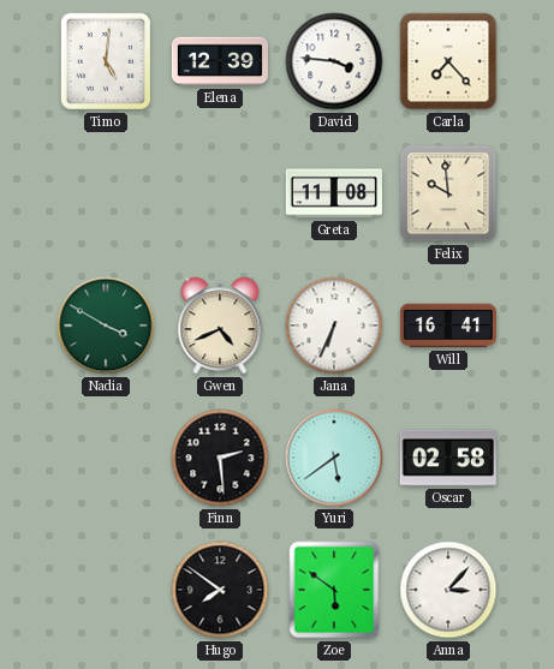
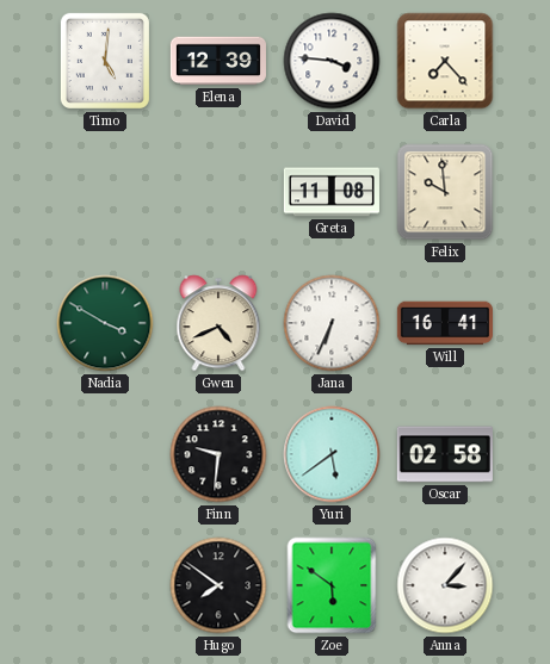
Finn: 2:29 -> 9:31 (218, 454)
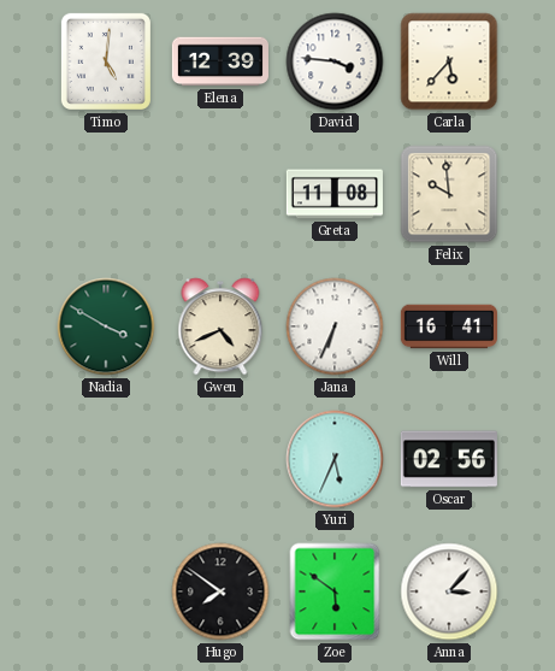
Carla: 7:23 -> 5:37 (449, 61)
Finn: 9:31 -> none (218, 454)
Yuri: 5:39 -> 5:34 (335, 459)
Oscar: 02:58 -> 02:56 (449, 459)
